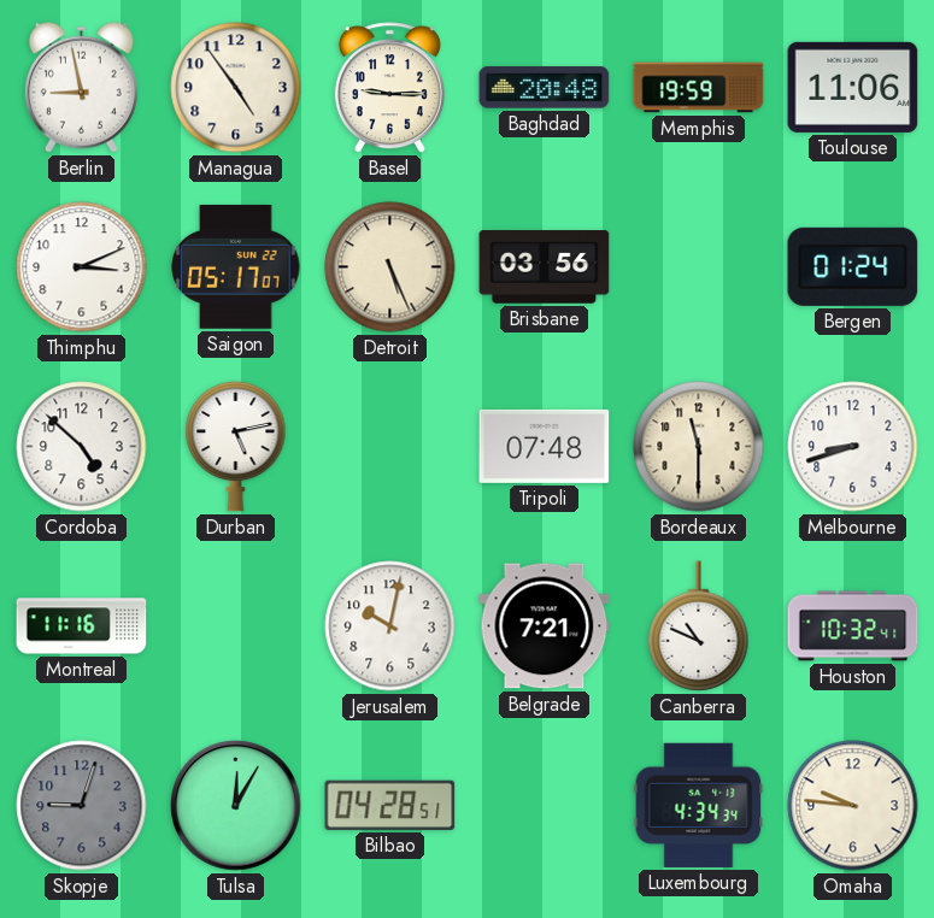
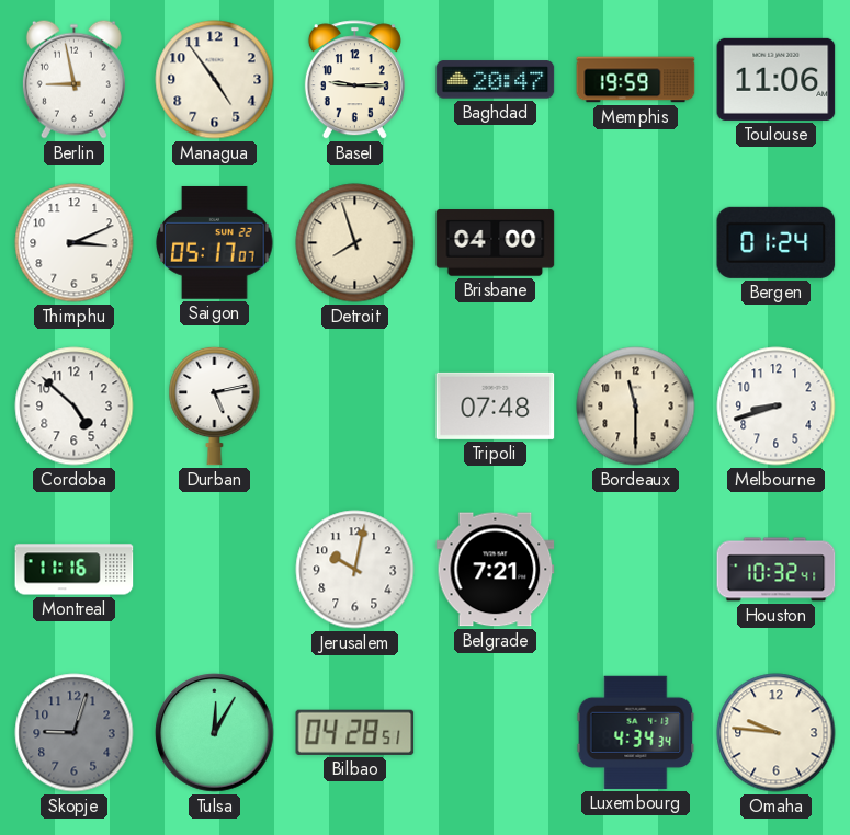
Baghdad: 20:48 -> 20:47 (496, 80)
Detroit: 5:26 -> 7:57 (355, 243)
Brisbane: 03:56 -> 04:00 (496, 243)
Canberra: 10:49 -> none (699, 626)
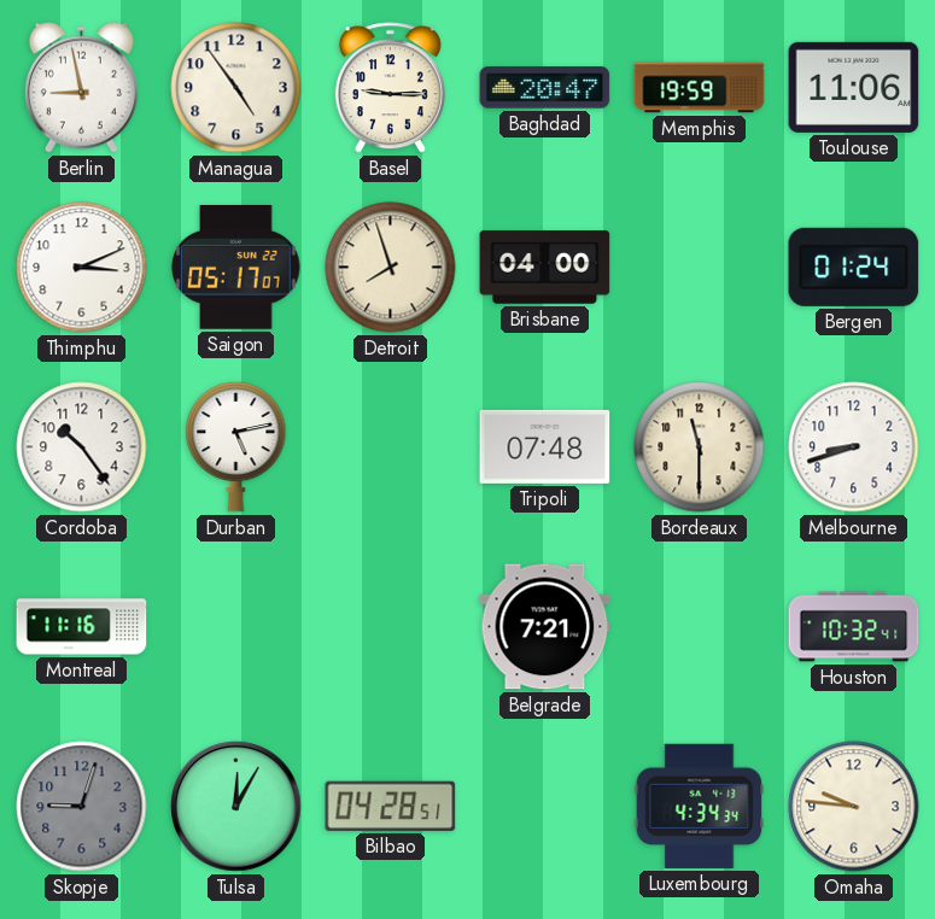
Cordoba: 4:52 -> 10:24 (82, 447)
Jerusalem: 10:02 -> none (355, 570)
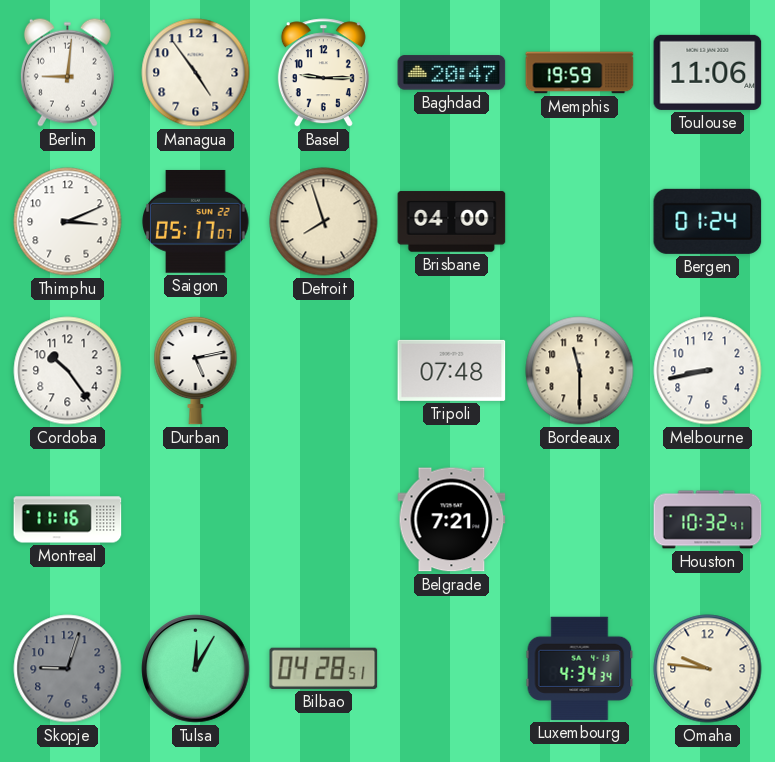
Berlin: 8:58 -> 9:01 (67, 72)
Melbourne: 8:42 -> 8:43 (708, 371)
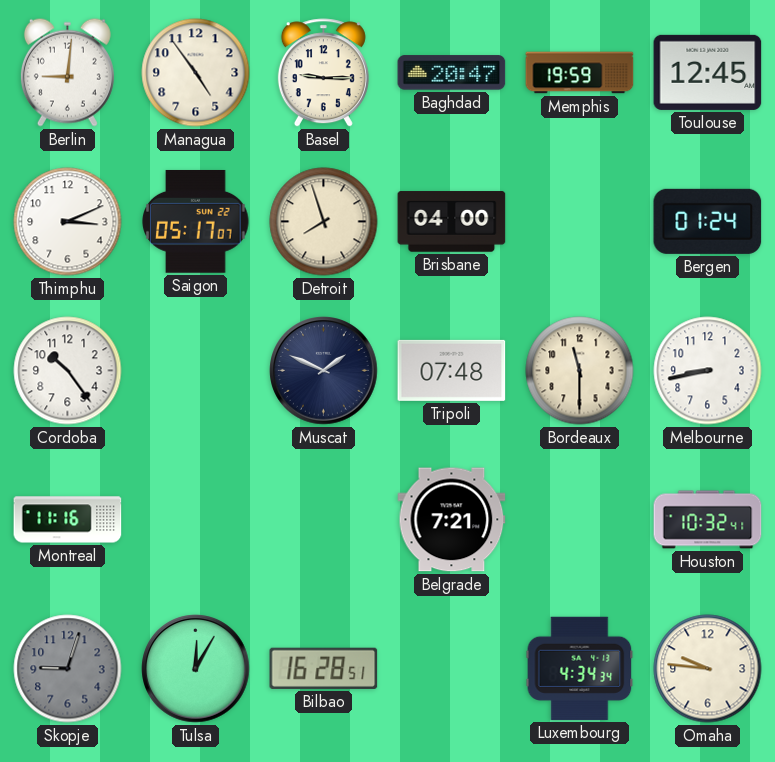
Toulouse: 11:06 -> 12:45 (708, 72)
Durban: 5:13 -> none (196, 370)
Muscat: none -> 1:49 (324, 371)
Bilbao: 04:28 -> 16:28 (324, 668)
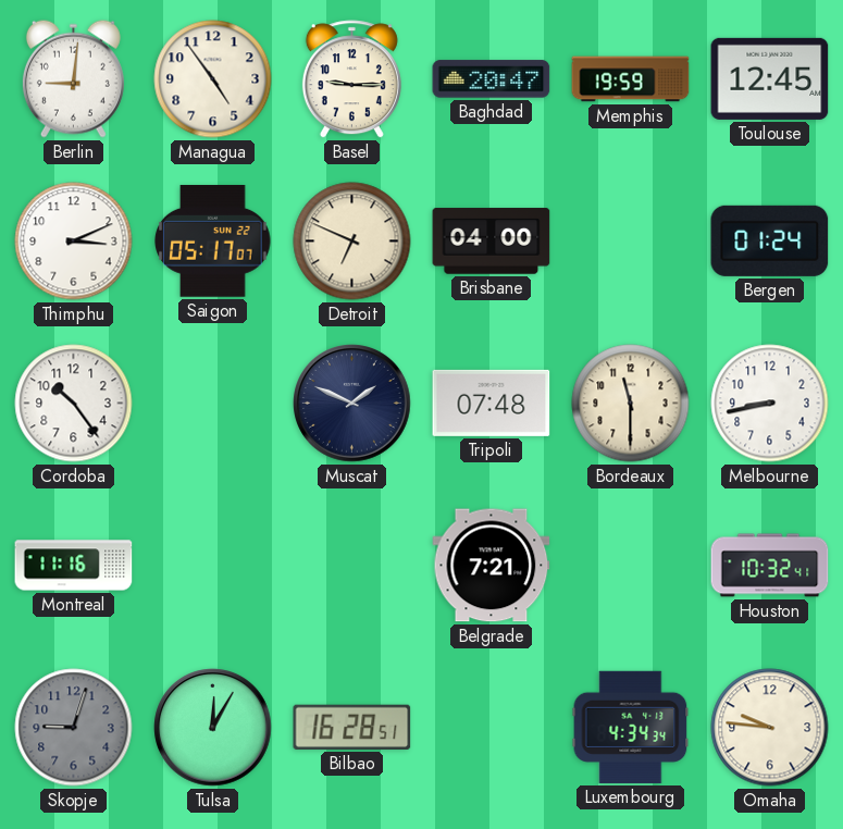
Detroit: 7:57 -> 6:49 (352, 242)
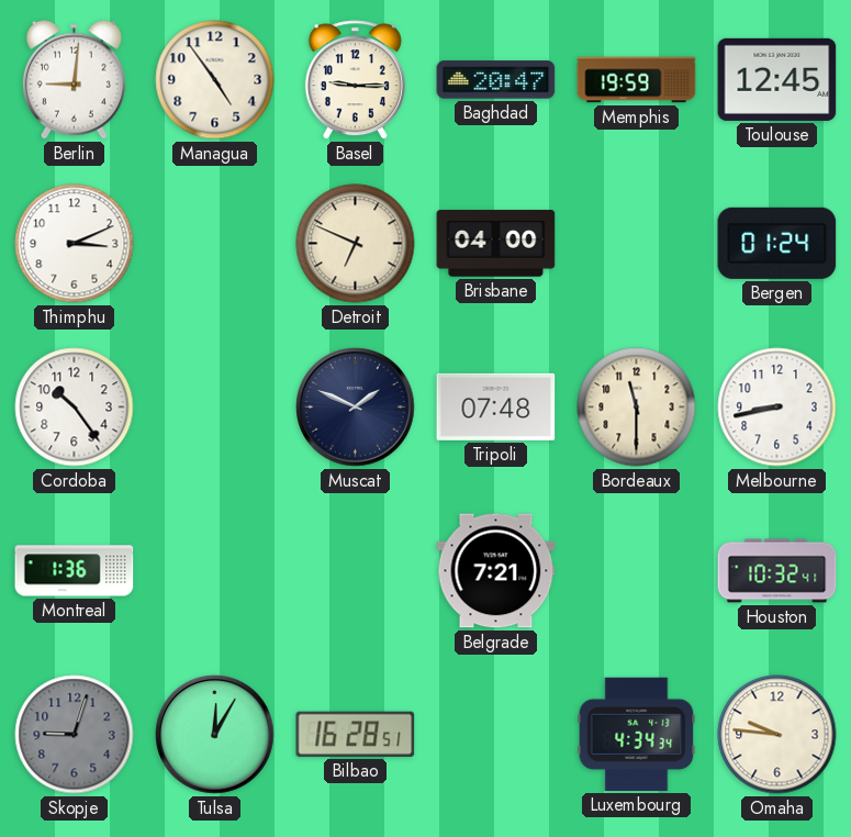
Saigon: 05:17 -> none (213, 240)
Montreal: 11:16 -> 1:36 (75, 571)
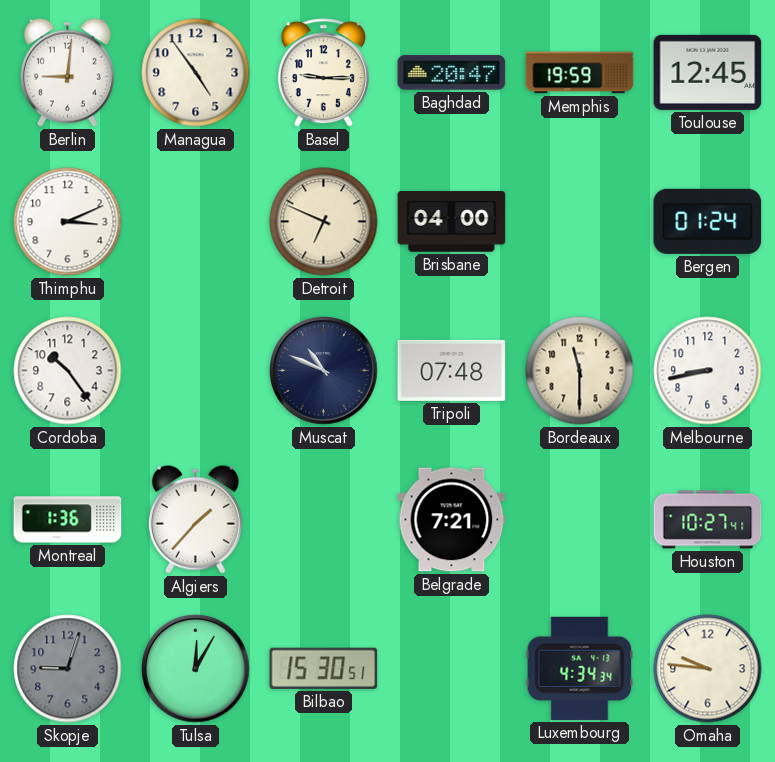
Muscat: 1:49 -> 10:49 (324, 371)
Algiers: none -> 1:37 (195, 519)
Houston: 10:32 -> 10:27 (708, 520)
Bilbao: 16:28 -> 15:30 (324, 668)
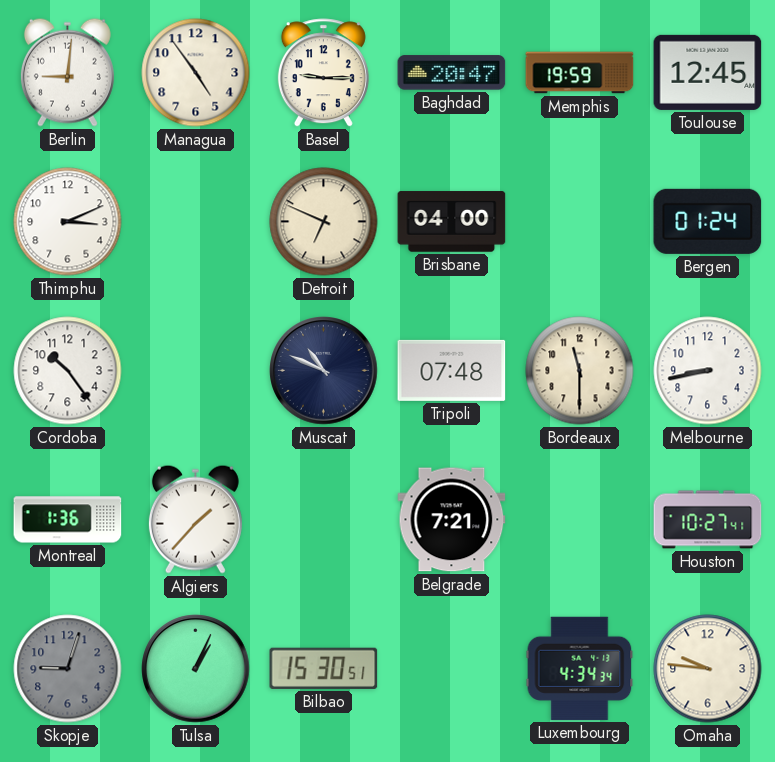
Tulsa: 12:05 -> 1:04 (196, 669)
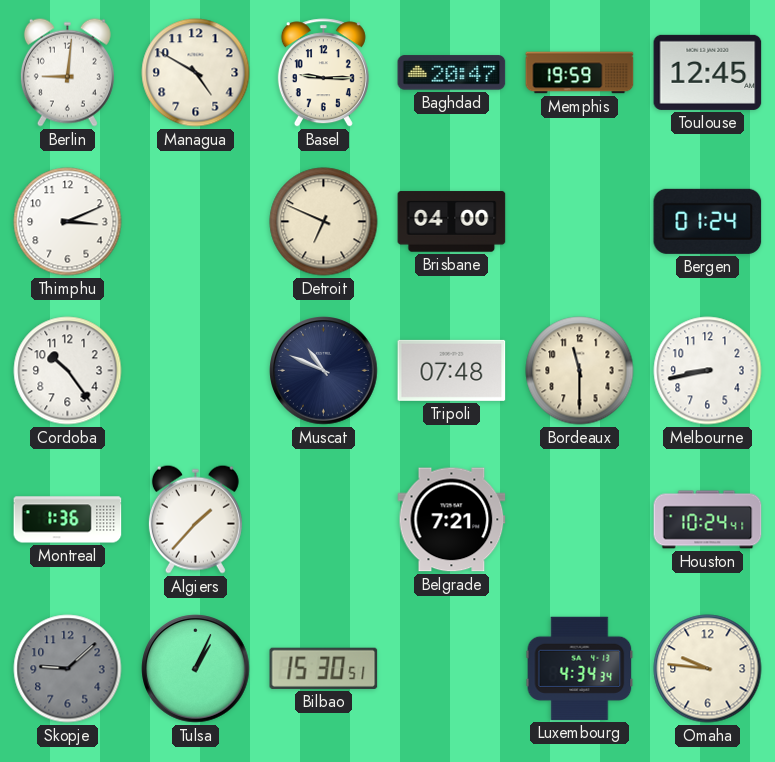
Managua: 4:54 -> 4:50 (196, 73)
Houston: 10:27 -> 10:24 (708, 520)
Skopje: 9:03 -> 9:08 (68, 669)
